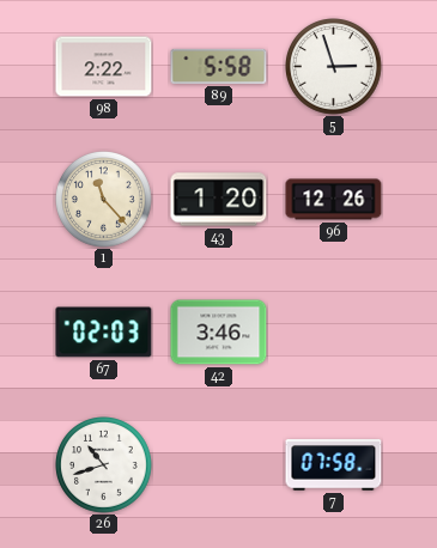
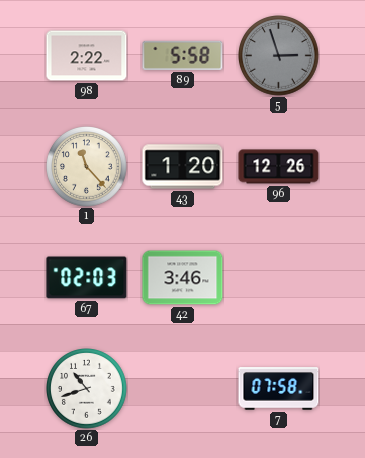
5 dial: white -> grey (279, 56)
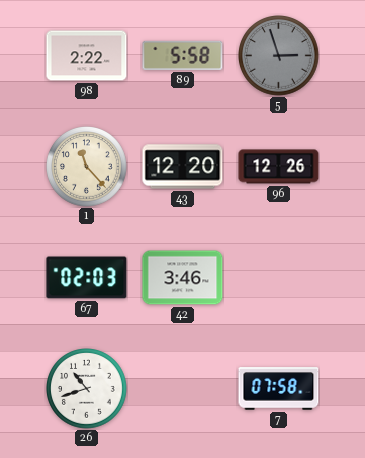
43: 1:20 -> 12:20 (183, 167)
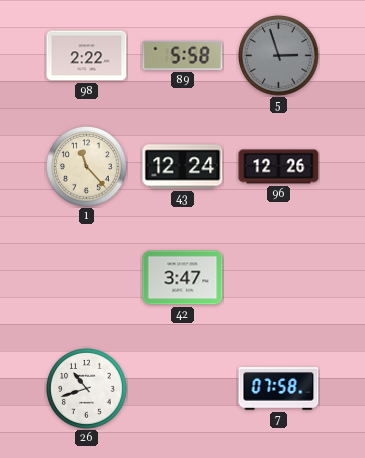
43: 12:20 -> 12:24 (183, 167)
67: 02:03 -> none (87, 278)
42: 3:46 -> 3:47 (183, 278)
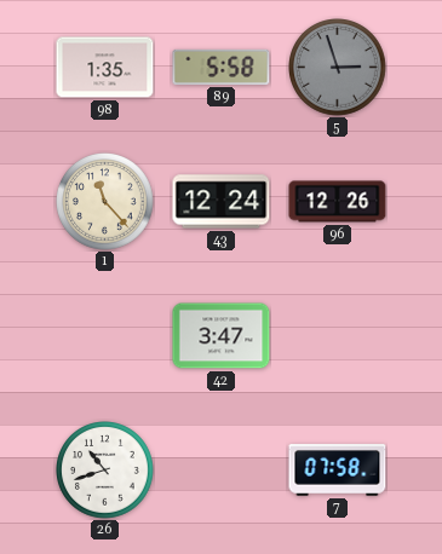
98: 2:22 -> 1:35 (105, 68)
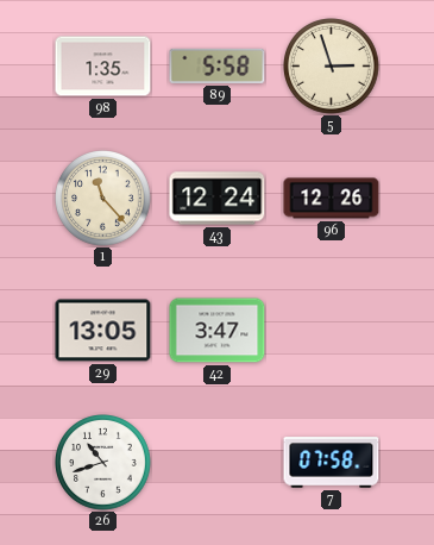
5 dial: grey -> cream (332, 67)
29: none -> 13:05 (103, 331)
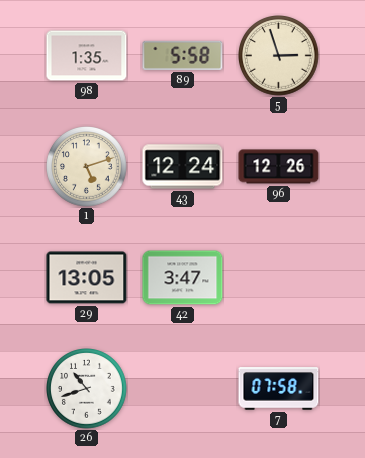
1: 11:23 -> 5:12 (87, 167)
